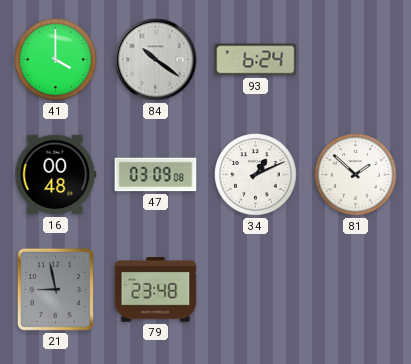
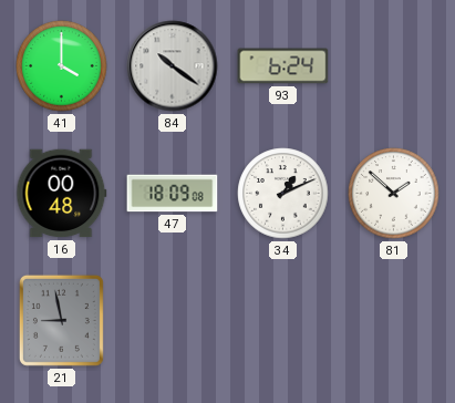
47: 03:09 -> 18:09 (173, 194)
79: 23:48 -> none (156, 290)
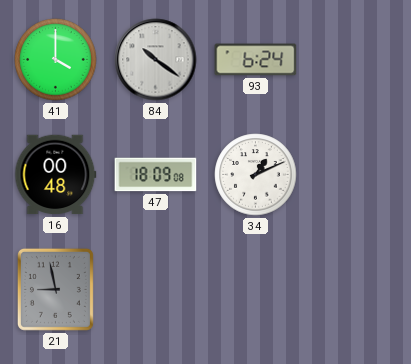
81: 1:52 -> none (394, 194)
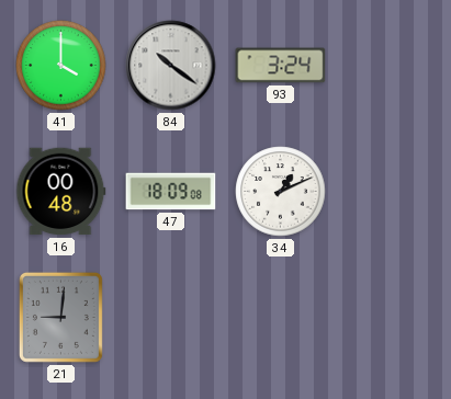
93: 6:24 -> 3:24 (281, 66)
21: 8:58 -> 9:01 (60, 317)
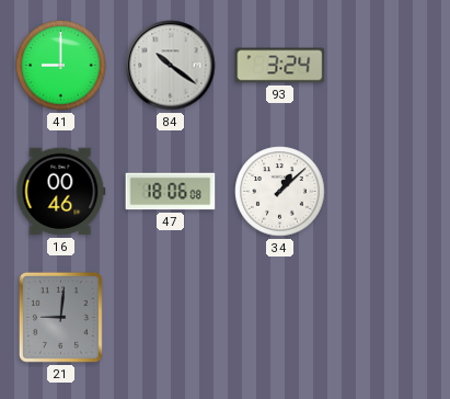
41: 4:00 -> 9:00 (61, 66)
16: 00:48 -> 00:46 (61, 192)
47: 18:09 -> 18:06 (171, 192)
34: 1:11 -> 1:08 (280, 192)
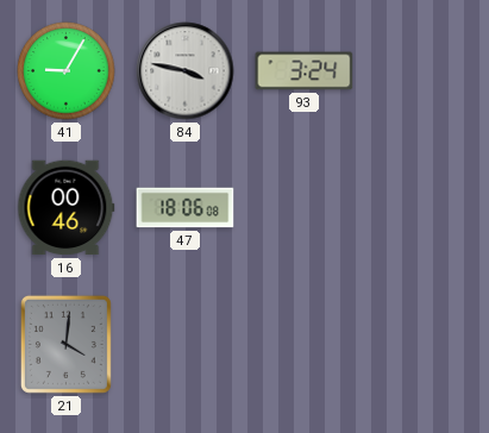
41: 9:00 -> 9:05 (67, 71)
84: 10:21 -> 3:47 (186, 71)
34: 1:08 -> none (280, 192)
21: 9:01 -> 4:01 (65, 344)
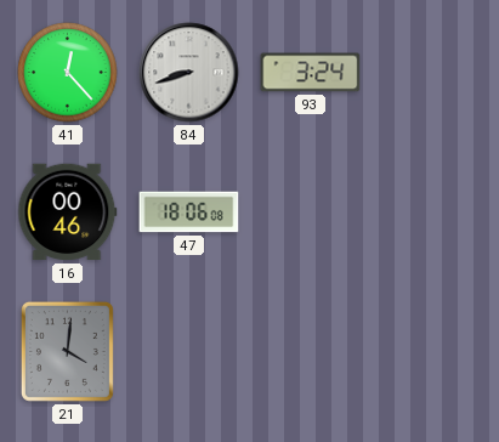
41: 9:05 -> 12:23 (68, 73)
84: 3:47 -> 8:42 (189, 73)
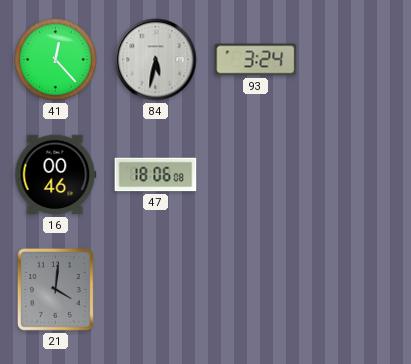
84: 8:42 -> 5:32 (156, 60)
